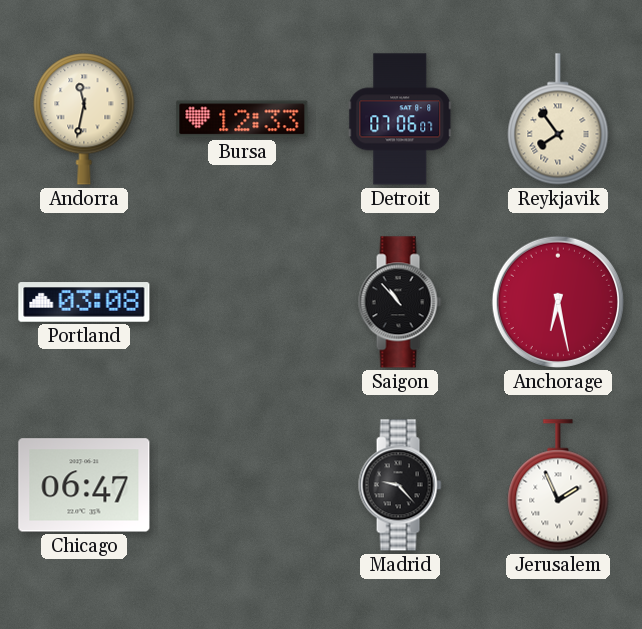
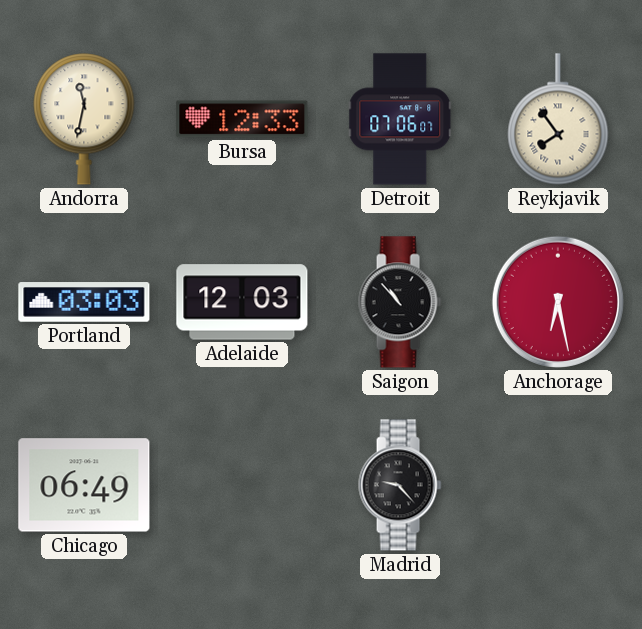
Portland: 03:08 -> 03:03 (84, 302)
Adelaide: none -> 12:03 (242, 302)
Chicago: 06:47 -> 06:49 (84, 485)
Jerusalem: 1:56 -> none (558, 485)
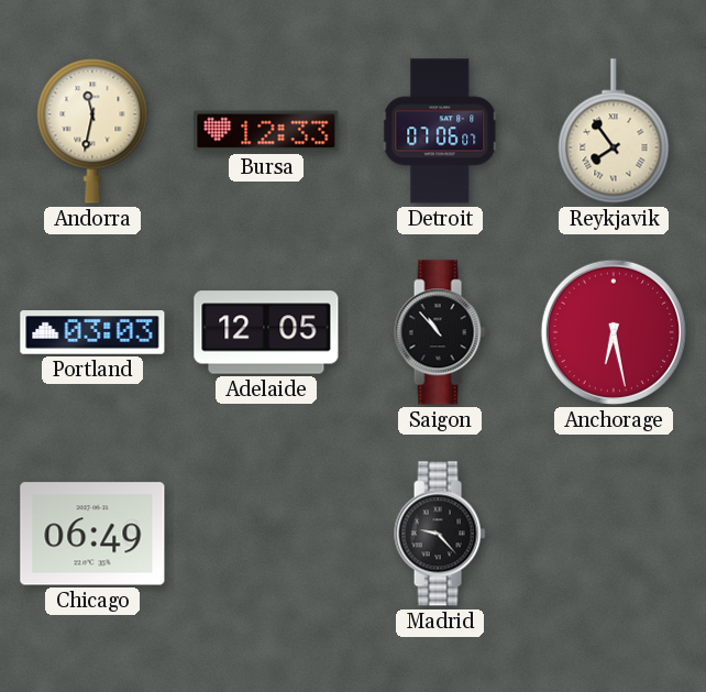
Adelaide: 12:03 -> 12:05 (266, 332)
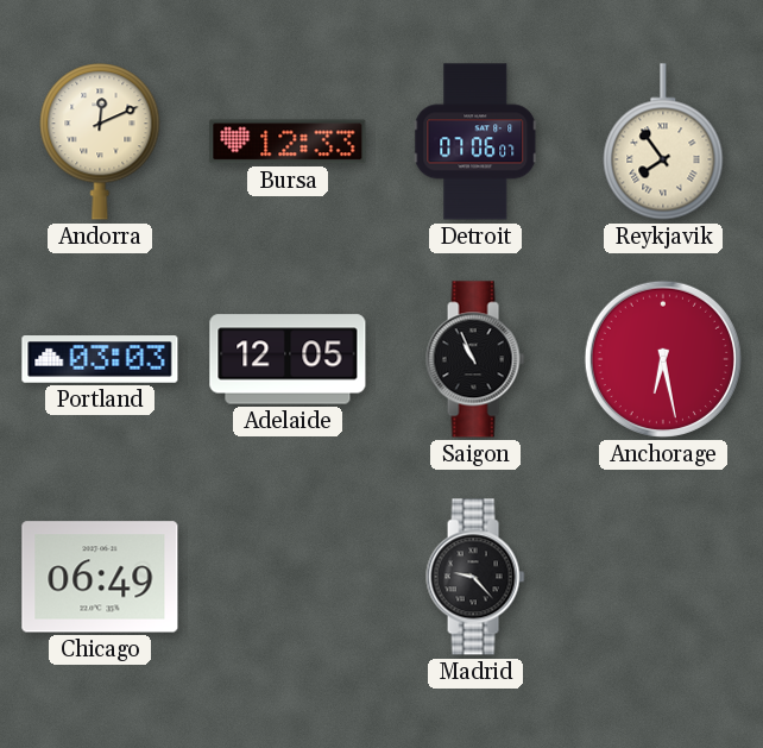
Andorra: 11:32 -> 12:11 (100, 142)
Saigon: 10:53 -> 10:56 (475, 359)
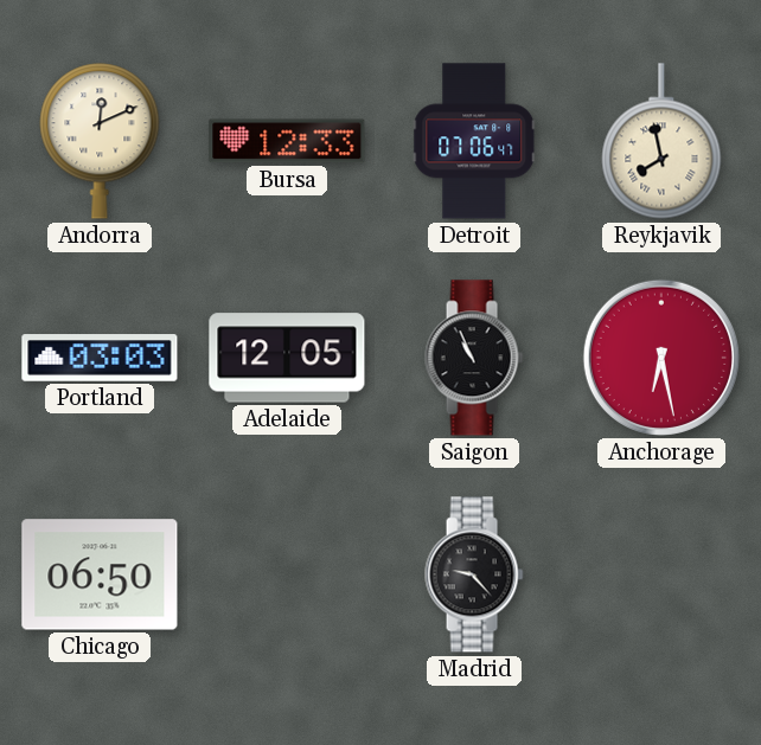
Detroit: 07:06:07 -> 07:06:47 (474, 141)
Reykjavik: 7:54 -> 7:58 (661, 141)
Chicago: 06:49 -> 06:50 (100, 574)
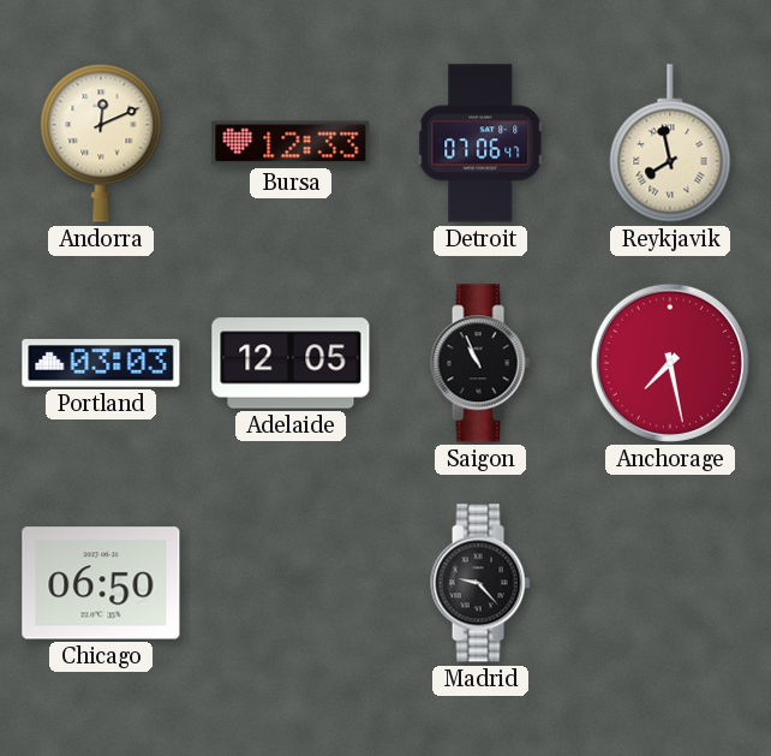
Anchorage: 6:28 -> 7:28 (670, 363)
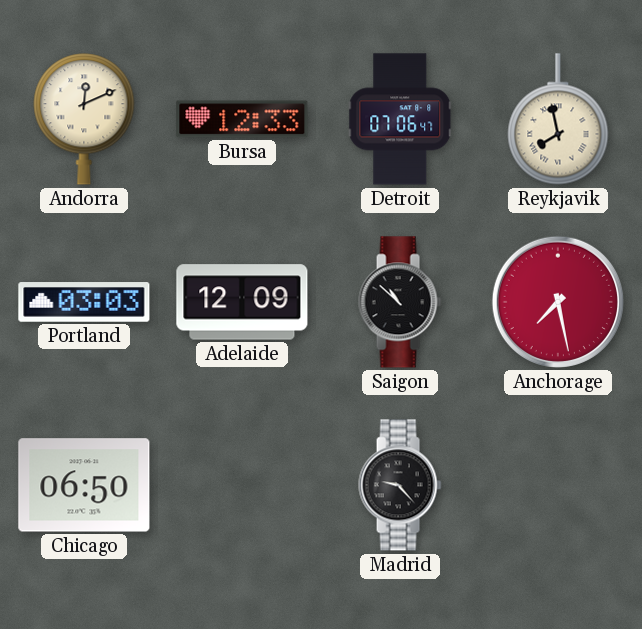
Adelaide: 12:05 -> 12:09 (242, 302)
Saigon: 10:56 -> 10:52 (400, 302)
